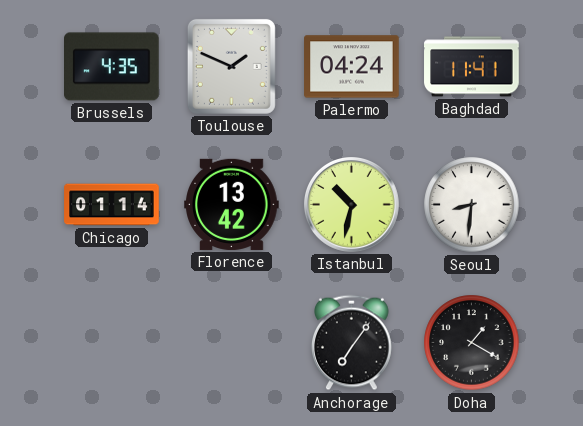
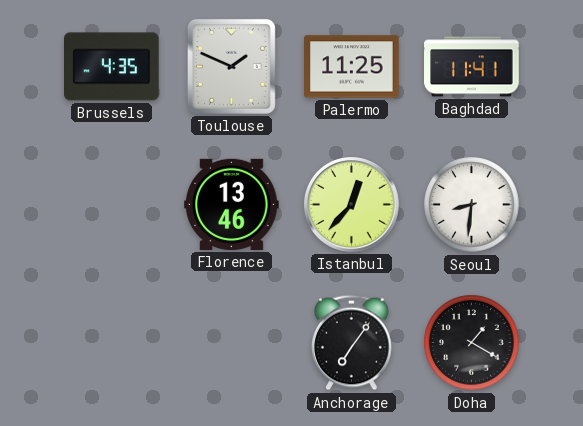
Palermo: 04:24 -> 11:25 (352, 67)
Chicago: 01:14 -> none (112, 205)
Florence: 13:42 -> 13:46 (232, 204)
Istanbul: 10:32 -> 12:37 (352, 205)
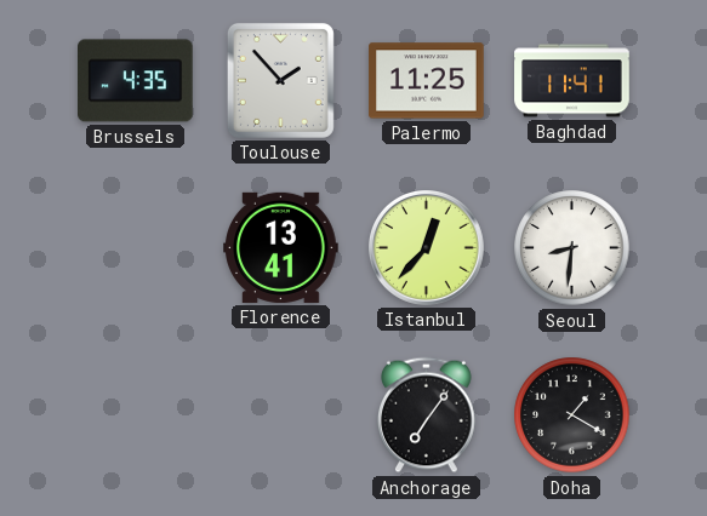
Toulouse: 1:49 -> 1:53 (280, 80)
Florence: 13:46 -> 13:41 (281, 247)
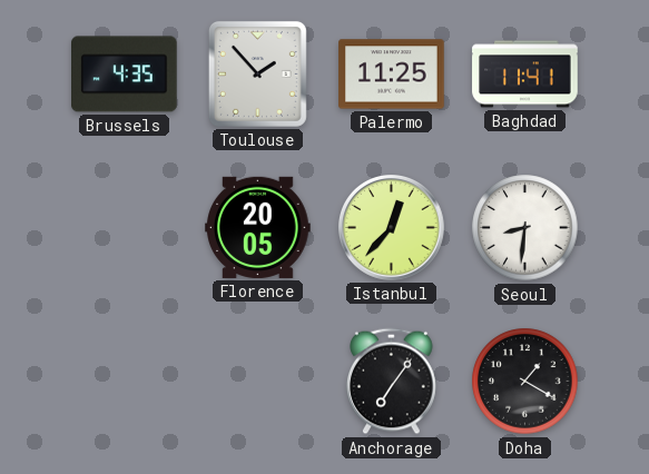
Florence: 13:41 -> 20:05 (258, 227)
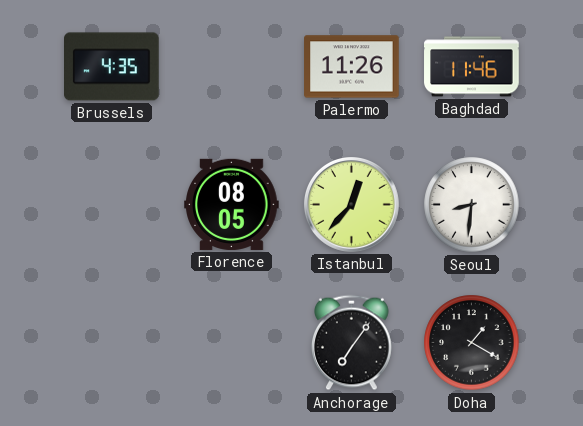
Toulouse: 1:53 -> none (257, 73)
Palermo: 11:25 -> 11:26 (352, 67)
Baghdad: 11:41 -> 11:46 (472, 67)
Florence: 20:05 -> 08:05 (232, 204)
